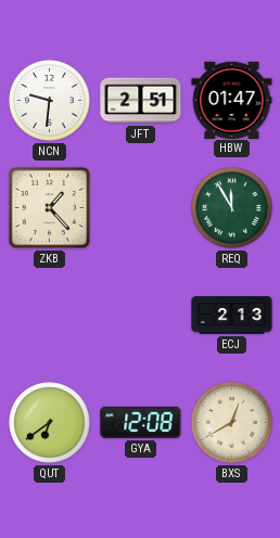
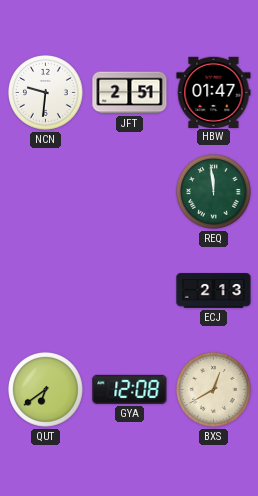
ZKB: 1:23 -> none (50, 208)
REQ: 11:55 -> 11:59 (214, 192)
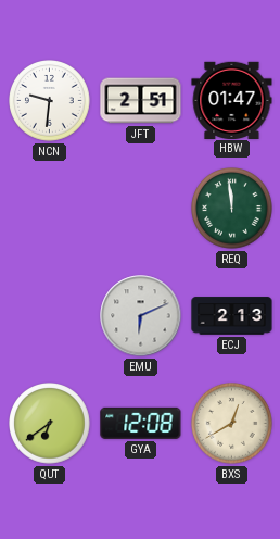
EMU: none -> 6:11 (141, 316)
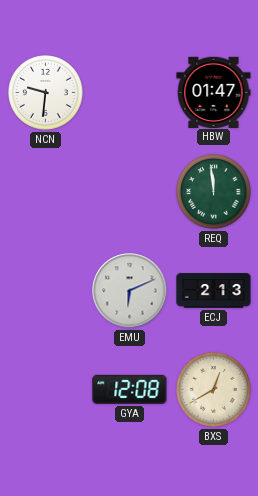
JFT: 2:51 -> none (141, 101)
QUT: 6:39 -> none (50, 424)
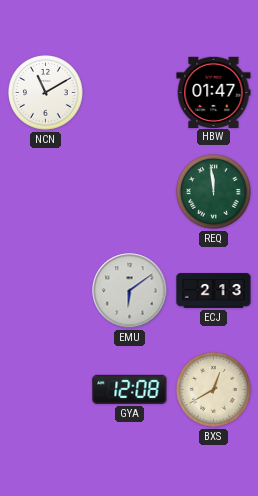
NCN: 9:31 -> 11:10 (46, 93)
EMU: 6:11 -> 6:09 (130, 291)
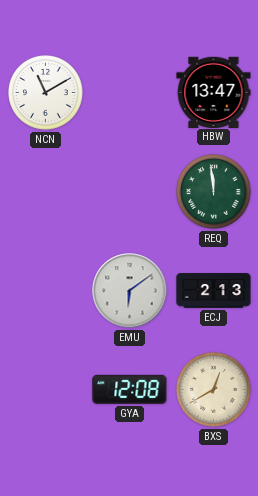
HBW: 01:47 -> 13:47 (214, 92)
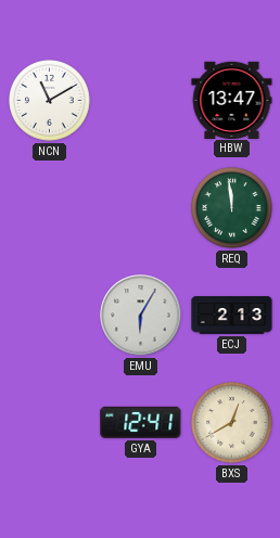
EMU: 6:09 -> 6:05 (141, 316)
GYA: 12:08 -> 12:41 (141, 422)
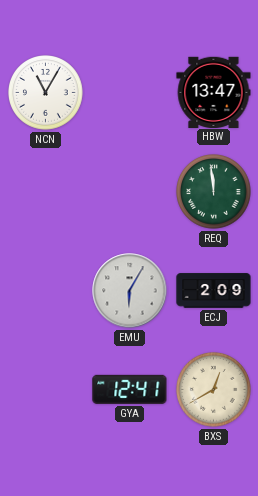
NCN: 11:10 -> 11:05 (46, 93)
ECJ: 2:13 -> 2:09 (214, 291)
